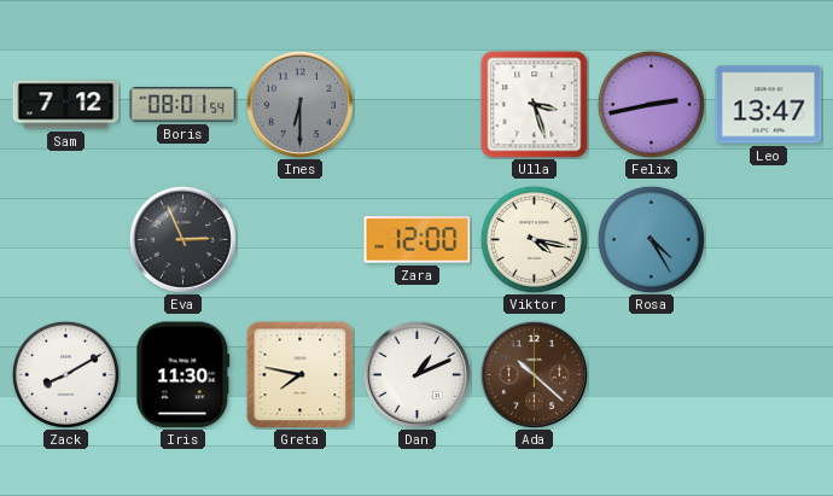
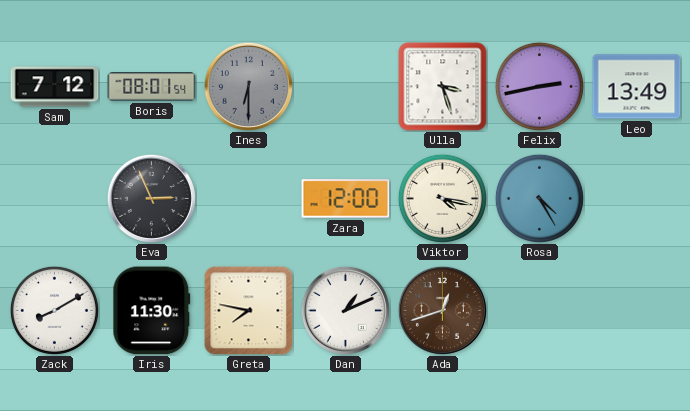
Leo: 13:47 -> 13:49 (637, 87)
Ada: 10:22 -> 12:42 (442, 310)
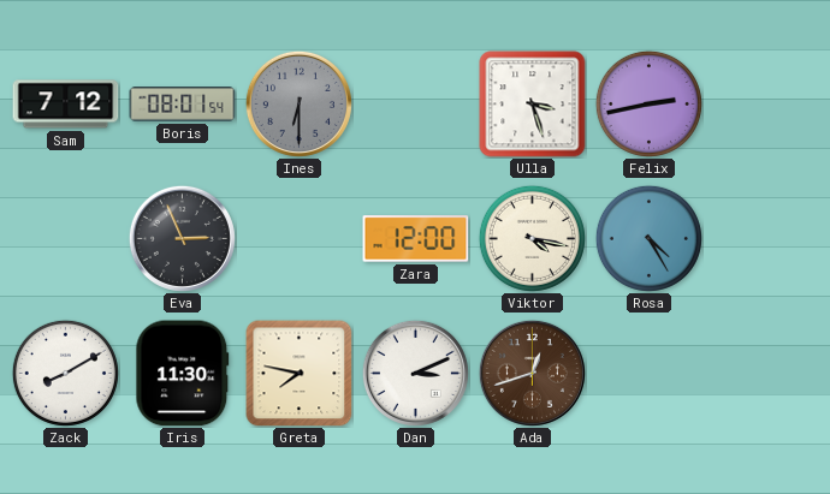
Leo: 13:49 -> none (637, 87)
Dan: 1:11 -> 3:11 (415, 373)
